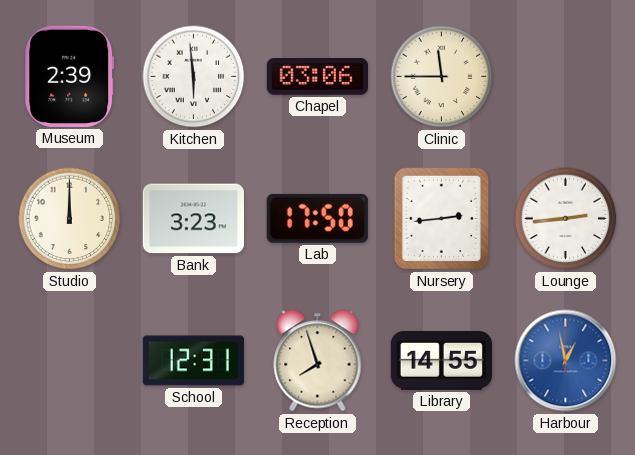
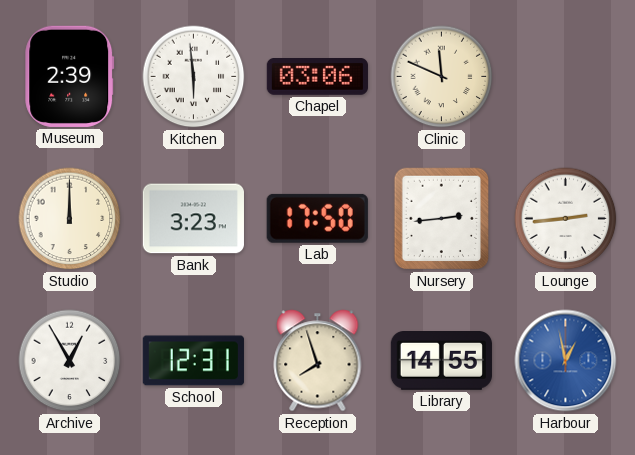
Clinic: 11:45 -> 11:49 (442, 77)
Archive: none -> 12:55 (70, 361)
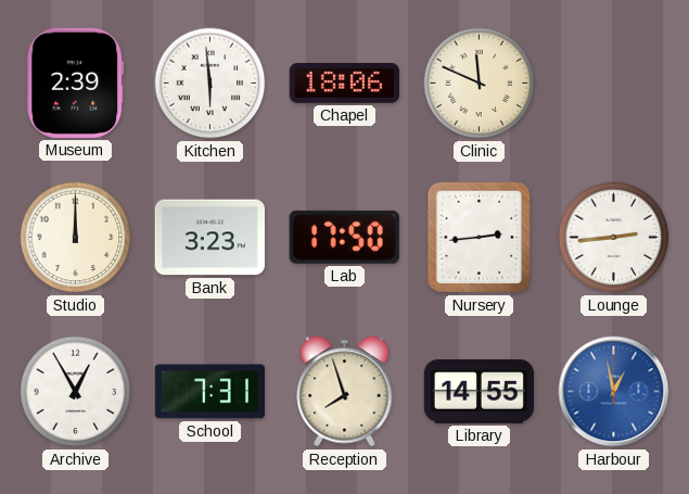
Chapel: 03:06 -> 18:06 (344, 84)
School: 12:31 -> 7:31 (209, 392)
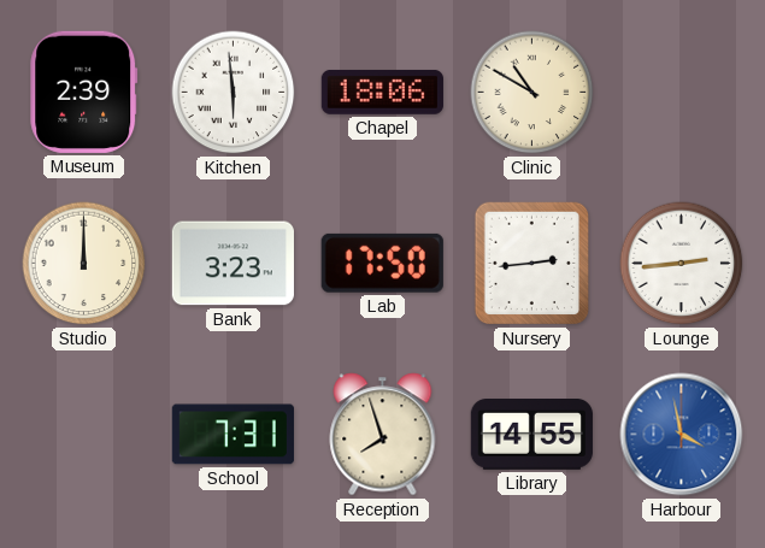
Clinic: 11:49 -> 10:50 (532, 93)
Archive: 12:55 -> none (76, 392)
Harbour: 12:58 -> 3:58 (682, 435)
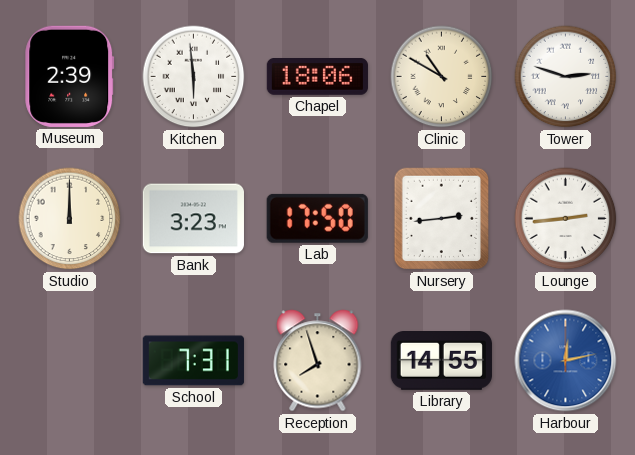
Tower: none -> 2:48 (566, 77)
Harbour: 3:58 -> 12:13 (566, 361)
